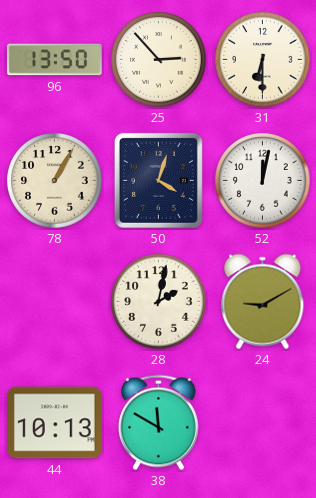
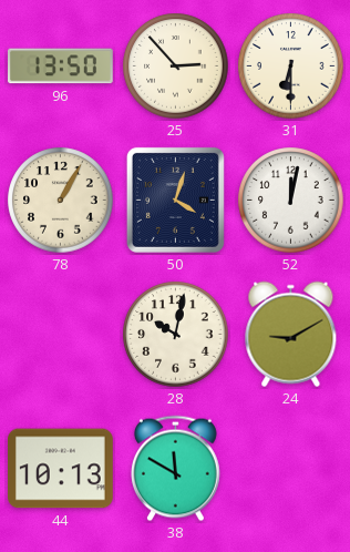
28: 2:02 -> 10:02 (176, 335)
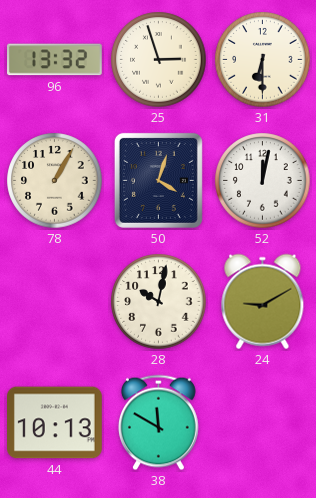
96: 13:50 -> 13:32 (55, 60)
25: 2:53 -> 2:57 (159, 60)
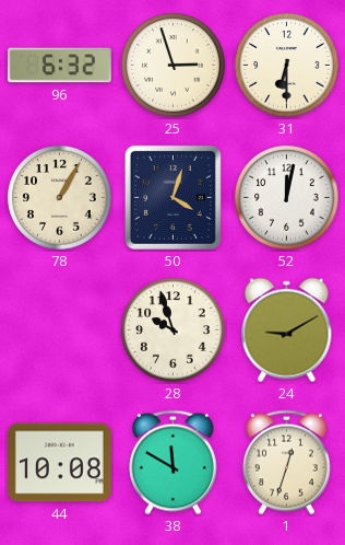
96: 13:32 -> 6:32 (60, 66)
28: 10:02 -> 9:57 (174, 331)
44: 10:13 -> 10:08 (60, 463)
1: none -> 12:33 (286, 463)
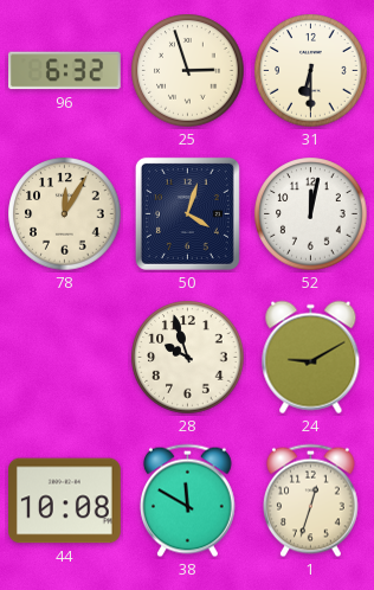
78: 1:05 -> 12:05 (65, 214)
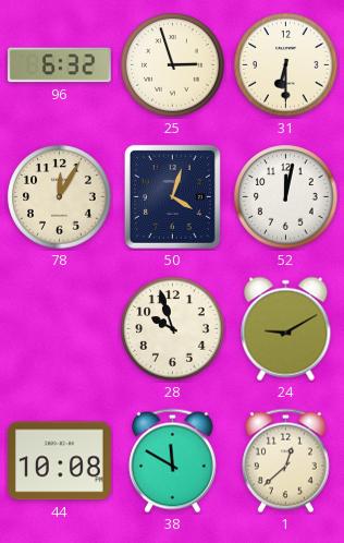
1: 12:33 -> 12:38 (285, 461)
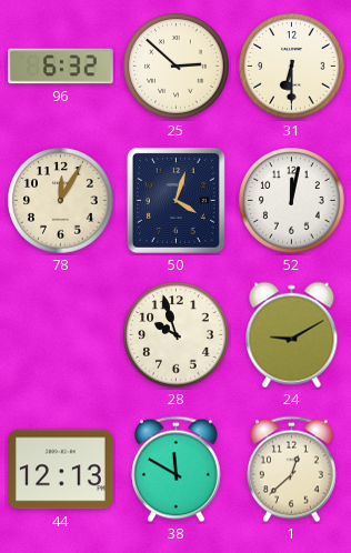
25: 2:57 -> 2:52 (177, 67)
44: 10:08 -> 12:13 (61, 470)
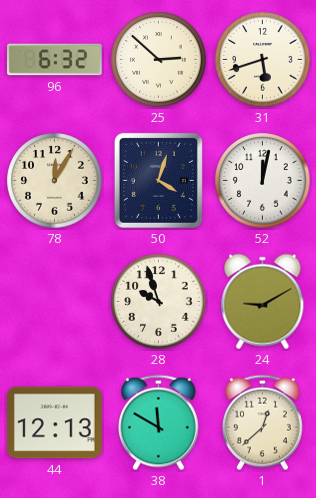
31: 6:30 -> 5:42 (263, 60)
